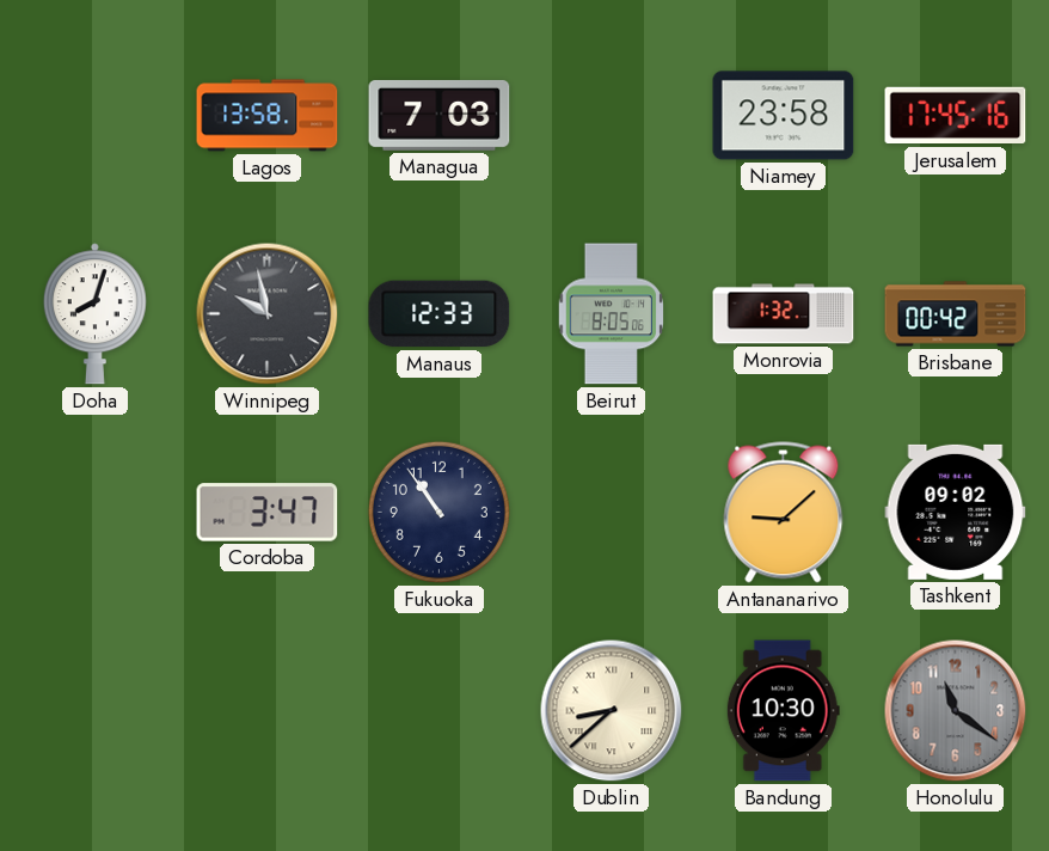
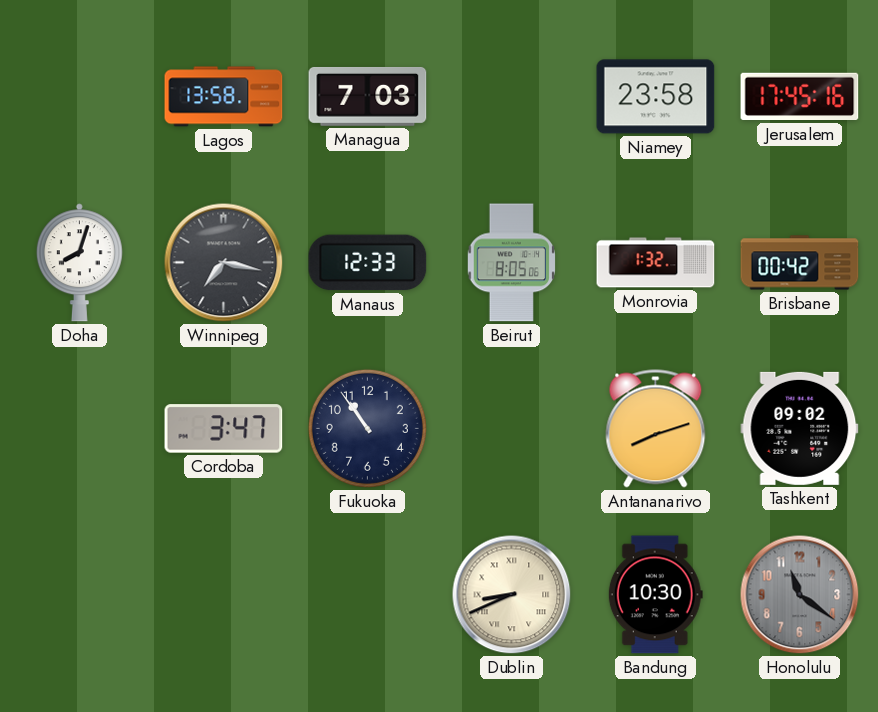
Winnipeg: 9:58 -> 7:17 (224, 263)
Antananarivo: 9:08 -> 8:12 (656, 429)
Dublin: 8:38 -> 8:41 (512, 595)
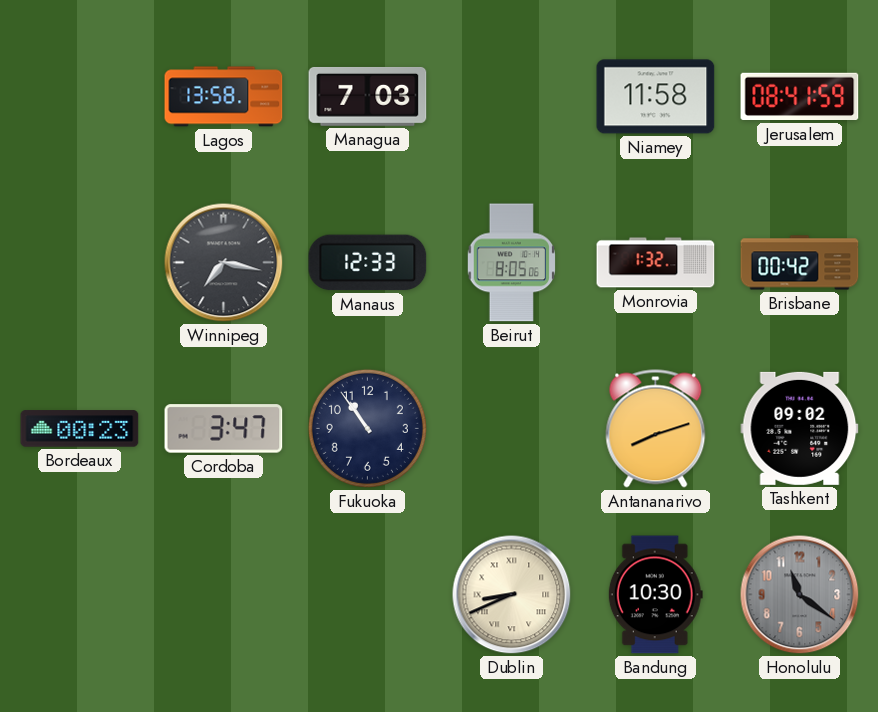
Niamey: 23:58 -> 11:58 (656, 97)
Jerusalem: 17:45 -> 08:41 (800, 97)
Doha: 8:03 -> none (79, 263)
Bordeaux: none -> 00:23 (80, 429)
